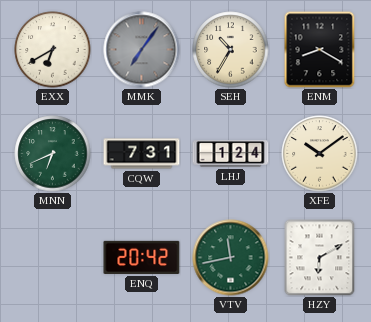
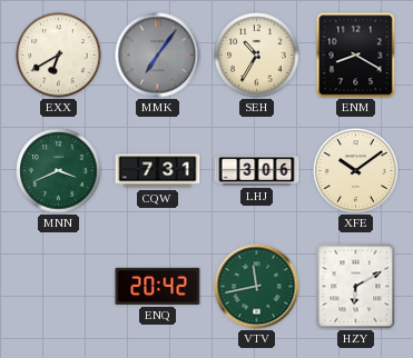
MNN: 6:41 -> 3:41 (59, 171)
LHJ: 1:24 -> 3:06 (257, 171)
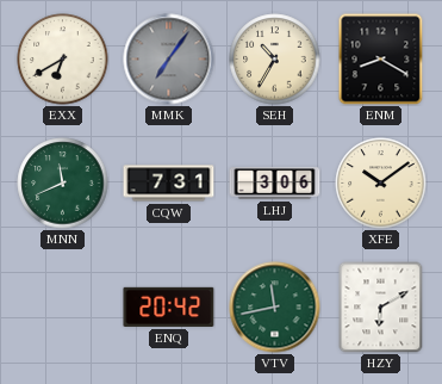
MNN: 3:41 -> 11:41 (63, 184)
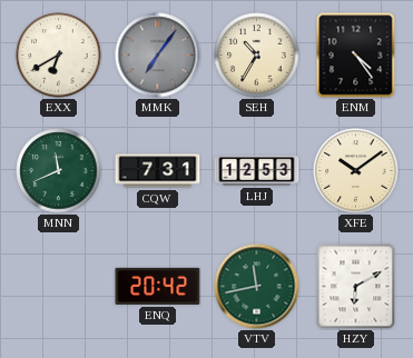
ENM: 8:20 -> 4:24 (356, 54)
LHJ: 3:06 -> 12:53 (257, 171)
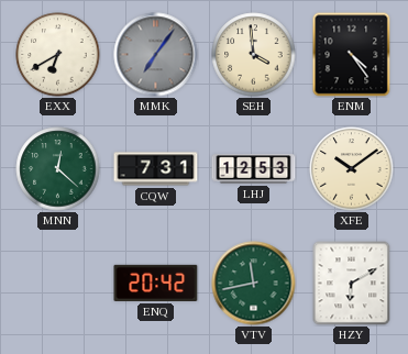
SEH: 10:35 -> 3:59 (254, 55)
MNN: 11:41 -> 12:22 (58, 169)
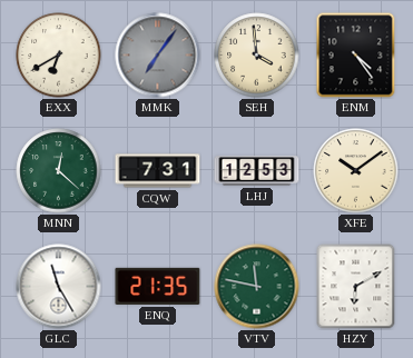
GLC: none -> 11:25 (59, 287)
ENQ: 20:42 -> 21:35 (158, 286)
VTV: 11:43 -> 11:47 (257, 287)
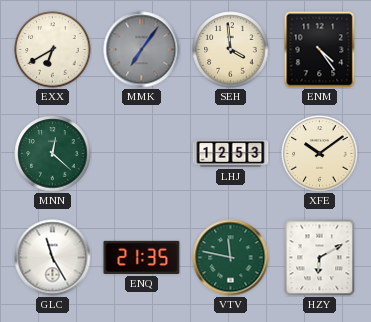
CQW: 7:31 -> none (158, 171)
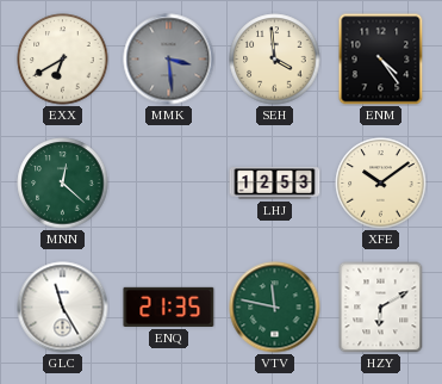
MMK: 7:06 -> 3:29 (169, 60)
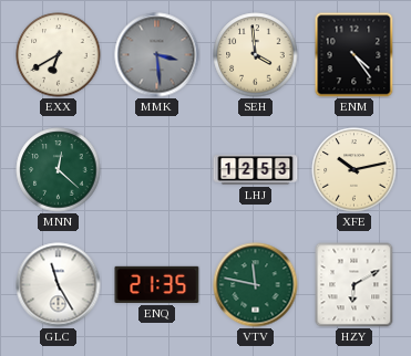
XFE: 10:09 -> 10:13 (355, 170)
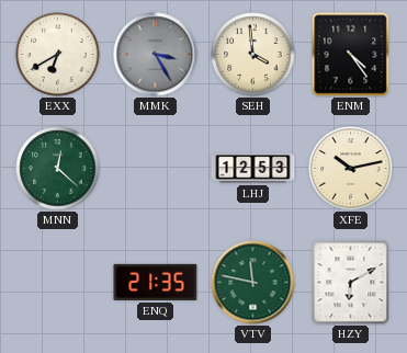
MMK: 3:29 -> 3:25 (156, 55)
GLC: 11:25 -> none (59, 285)
